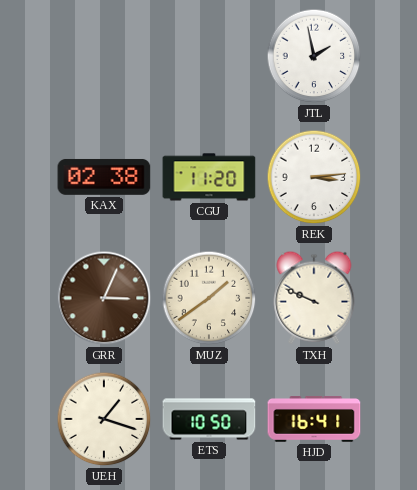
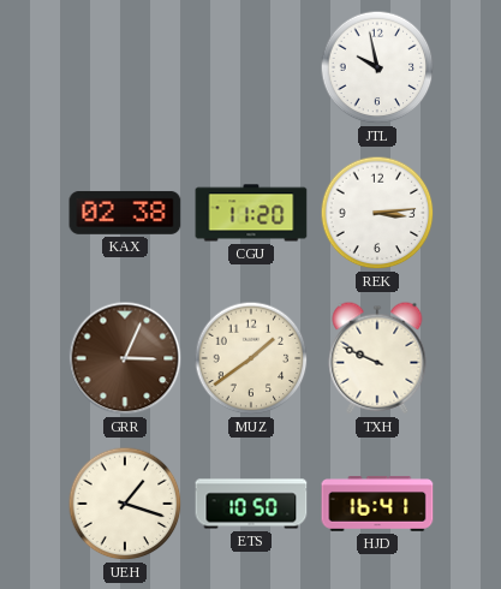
JTL: 1:58 -> 9:58 (377, 67)
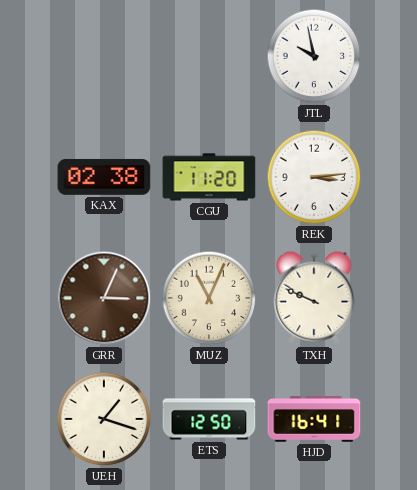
MUZ: 1:39 -> 11:04 (209, 298)
ETS: 10:50 -> 12:50 (209, 419)
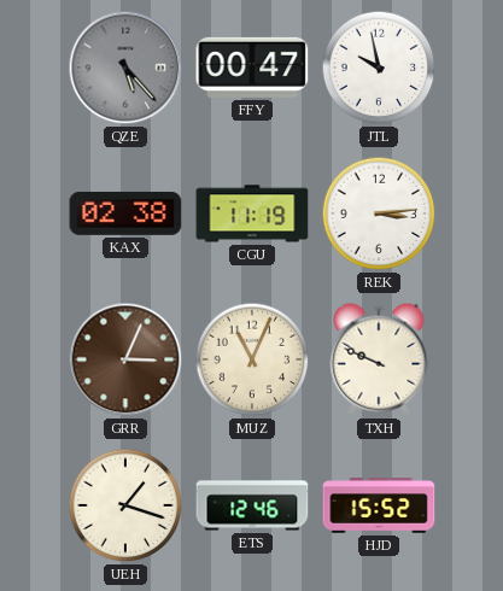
QZE: none -> 5:23 (125, 68)
FFY: none -> 00:47 (252, 68)
CGU: 11:20 -> 11:19 (252, 213)
ETS: 12:50 -> 12:46 (252, 505)
HJD: 16:41 -> 15:52 (379, 505)
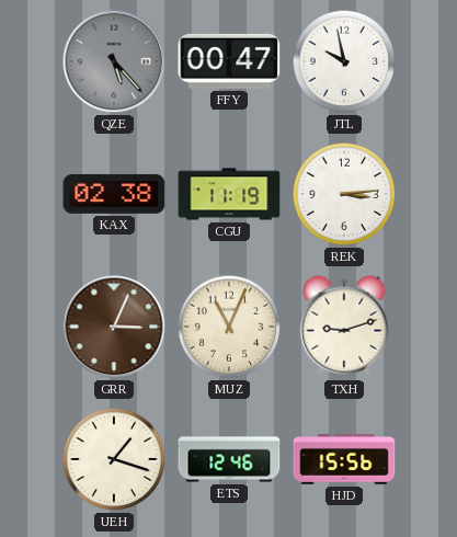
TXH: 9:49 -> 9:12 (344, 327)
HJD: 15:52 -> 15:56 (344, 459)
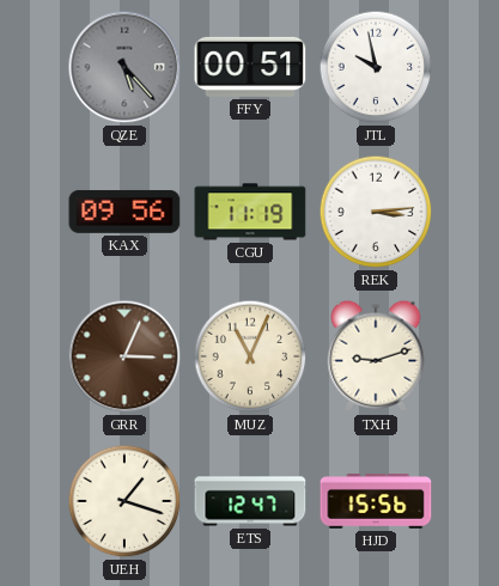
FFY: 00:47 -> 00:51 (250, 67)
KAX: 02:38 -> 09:56 (124, 212)
ETS: 12:46 -> 12:47 (250, 501)
